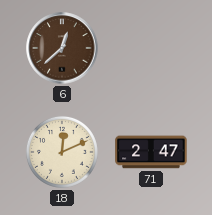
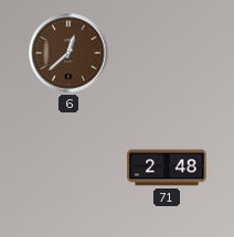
18: 12:11 -> none (62, 152)
71: 2:47 -> 2:48 (167, 168)
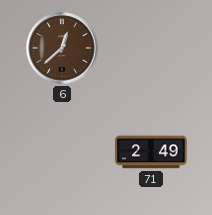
71: 2:48 -> 2:49 (151, 152)
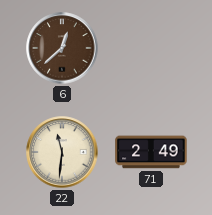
22: none -> 11:31 (62, 152)
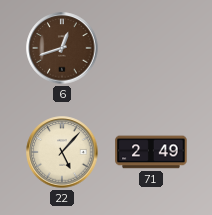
6: 12:38 -> 12:42 (62, 48)
22: 11:31 -> 5:07 (62, 152)
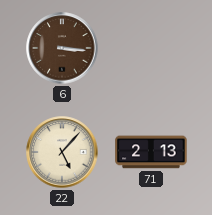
6: 12:42 -> 3:16 (62, 48)
71: 2:49 -> 2:13 (151, 152)
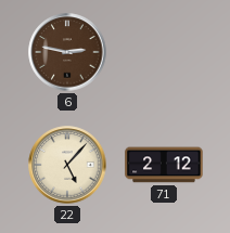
6: 3:16 -> 2:47 (67, 52)
71: 2:13 -> 2:12 (164, 165)
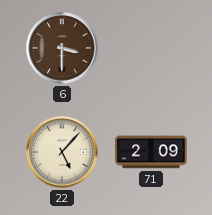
6: 2:47 -> 3:30 (62, 48)
71: 2:12 -> 2:09 (151, 152)
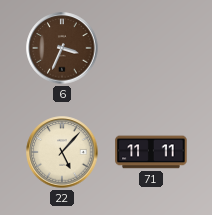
6: 3:30 -> 3:34 (62, 48)
71: 2:09 -> 11:11 (151, 152)
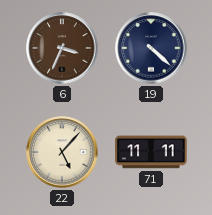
19: none -> 4:22 (151, 48)
